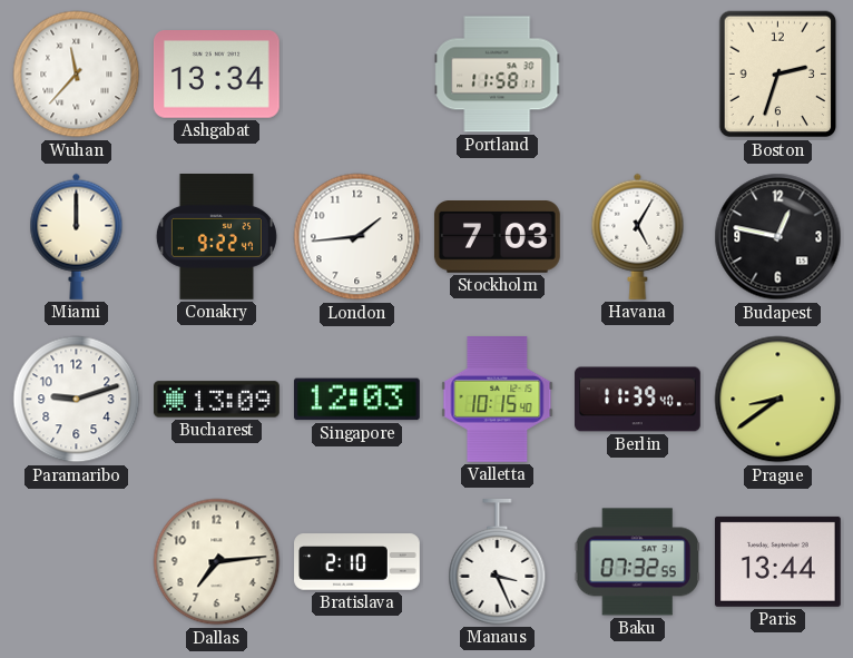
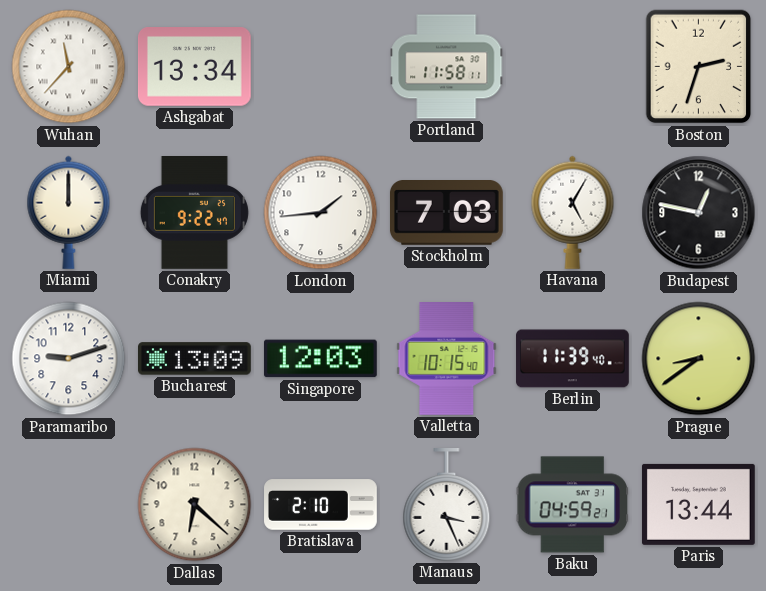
Dallas: 7:14 -> 6:22 (195, 505)
Baku: 07:32 -> 04:59 (572, 505)
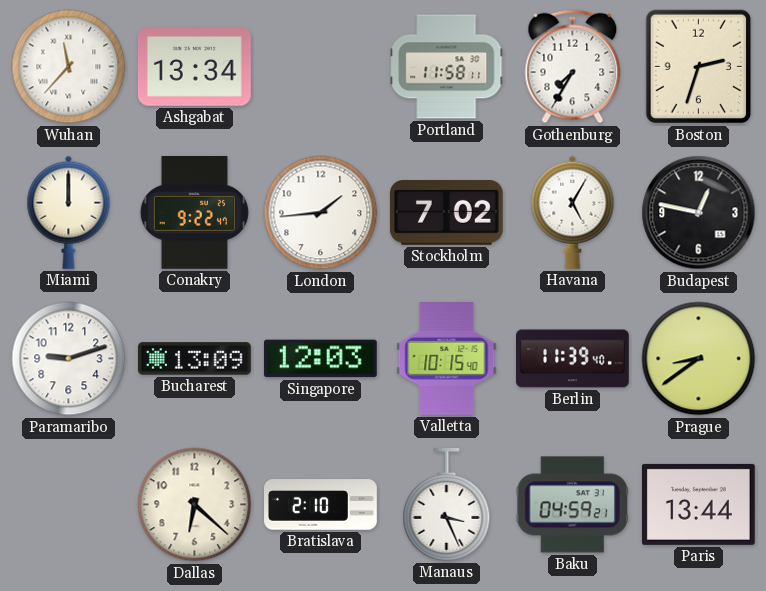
Gothenburg: none -> 7:35 (573, 67)
Stockholm: 7:03 -> 7:02 (446, 213)
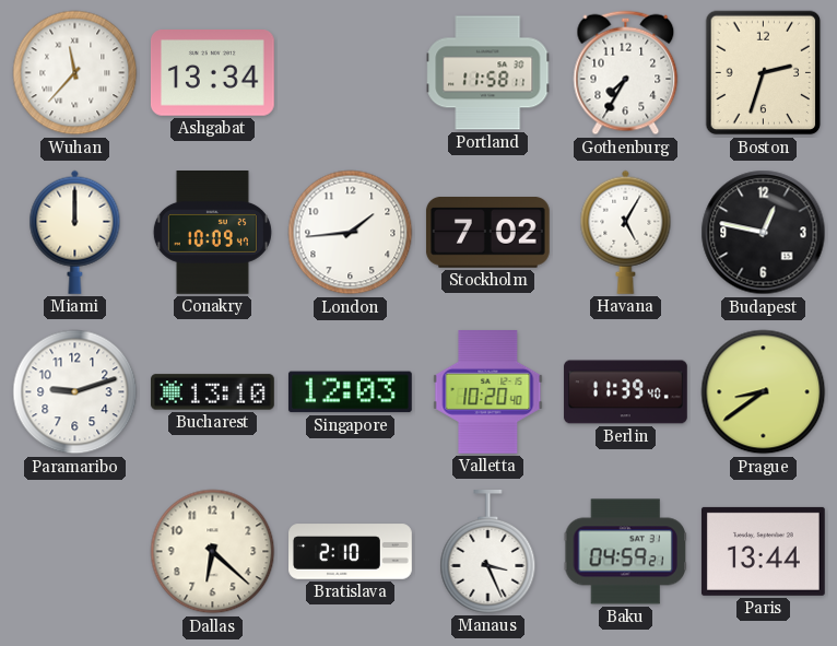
Conakry: 9:22 -> 10:09 (212, 233)
Bucharest: 13:09 -> 13:10 (213, 392)
Valletta: 10:15 -> 10:20 (488, 392)
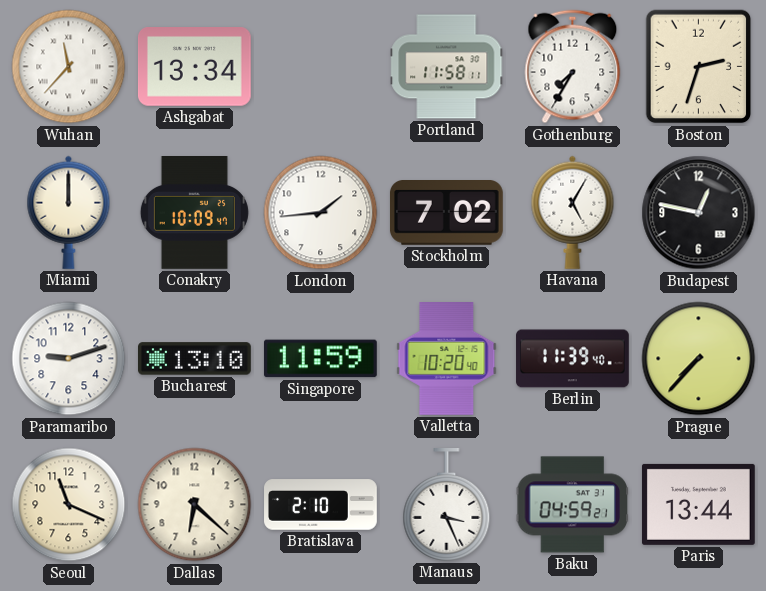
Singapore: 12:03 -> 11:59 (320, 359)
Prague: 8:39 -> 7:37 (699, 359)
Seoul: none -> 11:19 (69, 505)
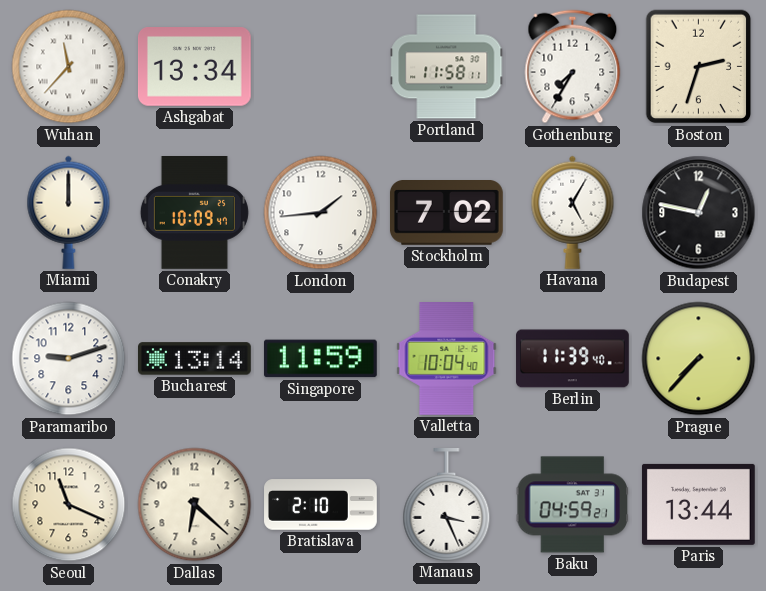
Bucharest: 13:10 -> 13:14 (195, 359)
Valletta: 10:20 -> 10:04 (447, 359)
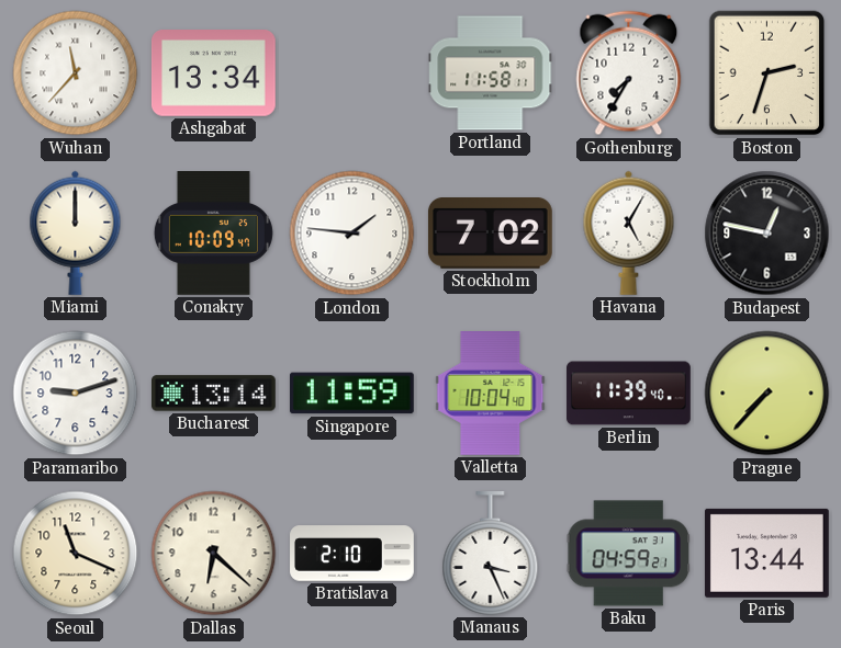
London: 1:44 -> 1:46 (352, 234)
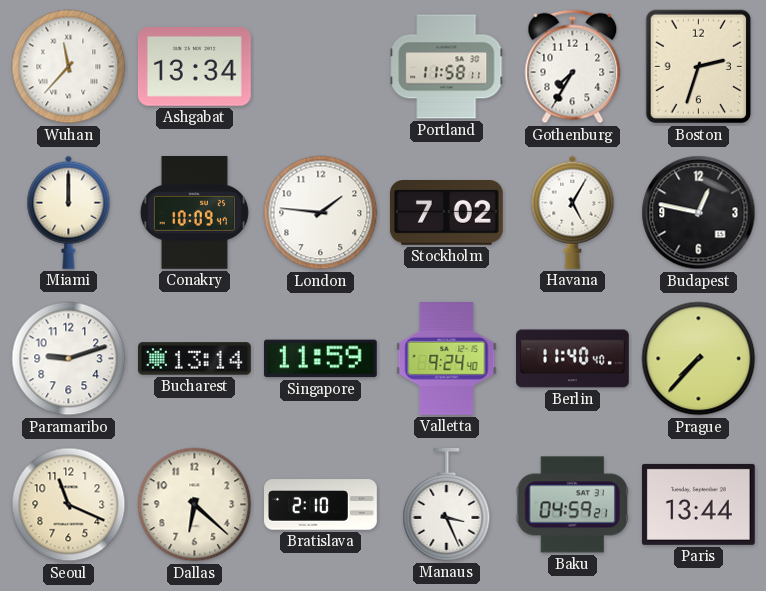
Valletta: 10:04 -> 9:24 (447, 359)
Berlin: 11:39 -> 11:40 (573, 359)
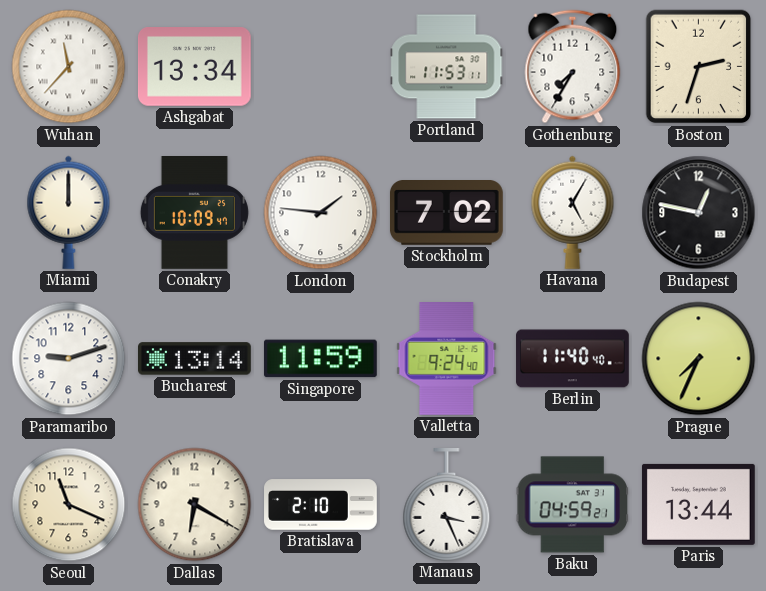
Portland: 11:58 -> 11:53 (447, 67)
Prague: 7:37 -> 7:34 (699, 359)
Dallas: 6:22 -> 6:20 (195, 505)
